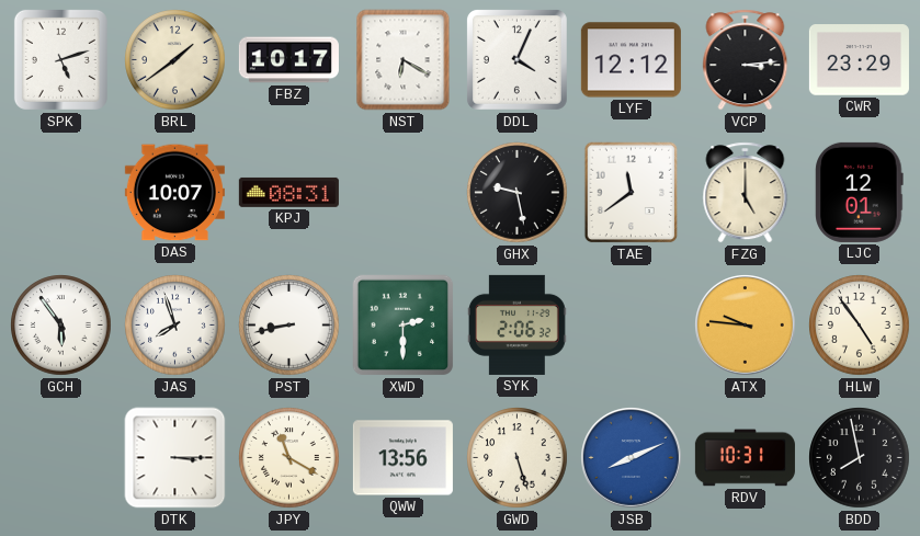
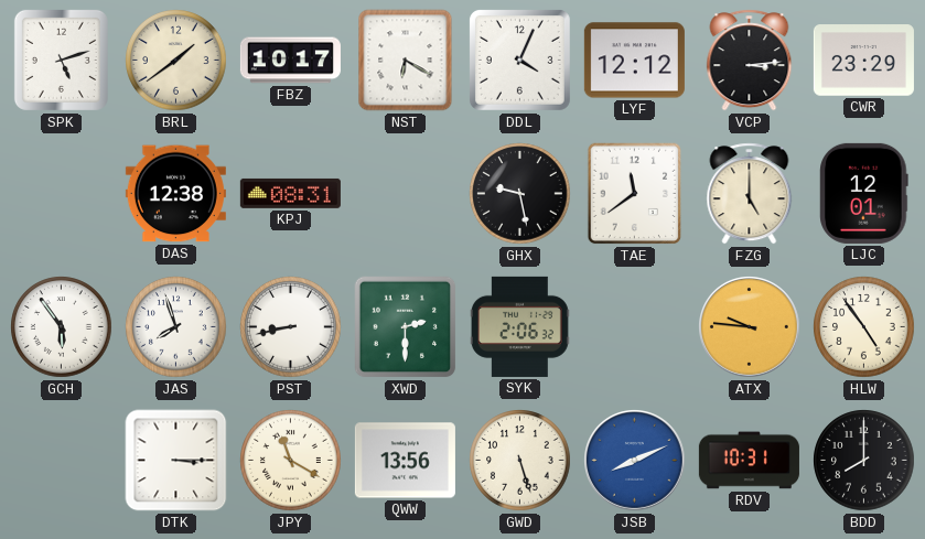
DAS: 10:07 -> 12:38 (175, 194)
BDD: 7:58 -> 8:00 (864, 461)
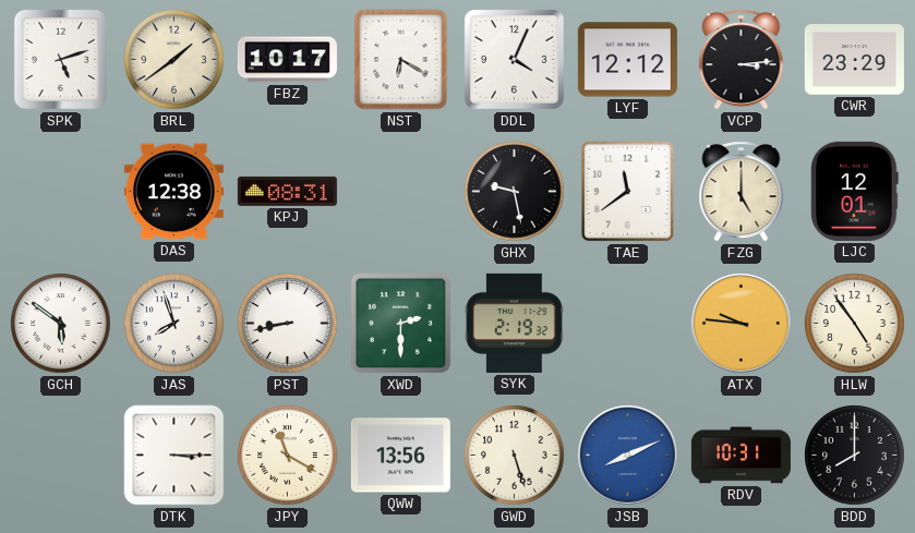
GCH: 5:54 -> 5:51 (61, 324)
SYK: 2:06 -> 2:19 (514, 323)
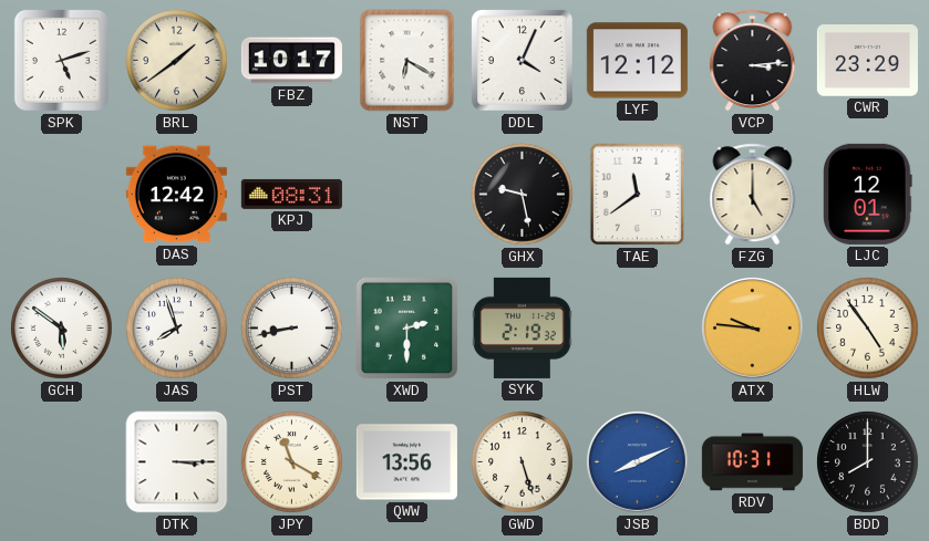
DAS: 12:38 -> 12:42 (176, 195)
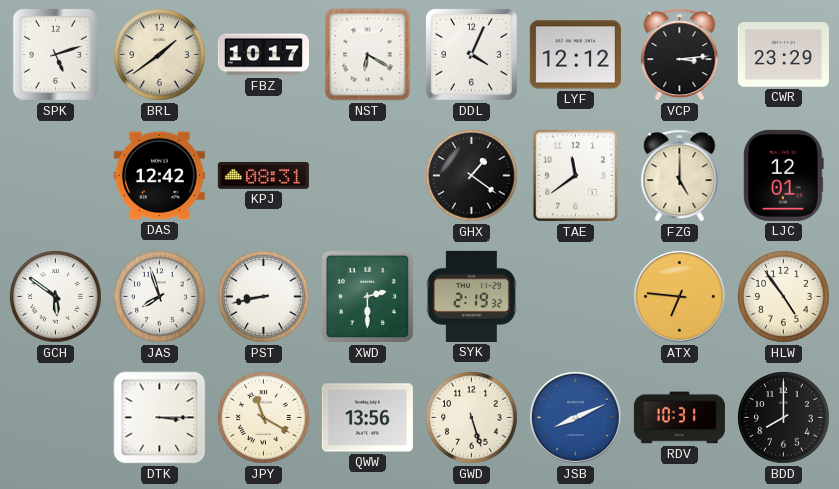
GHX: 9:28 -> 1:21 (472, 176)
ATX: 9:46 -> 6:46 (680, 297)
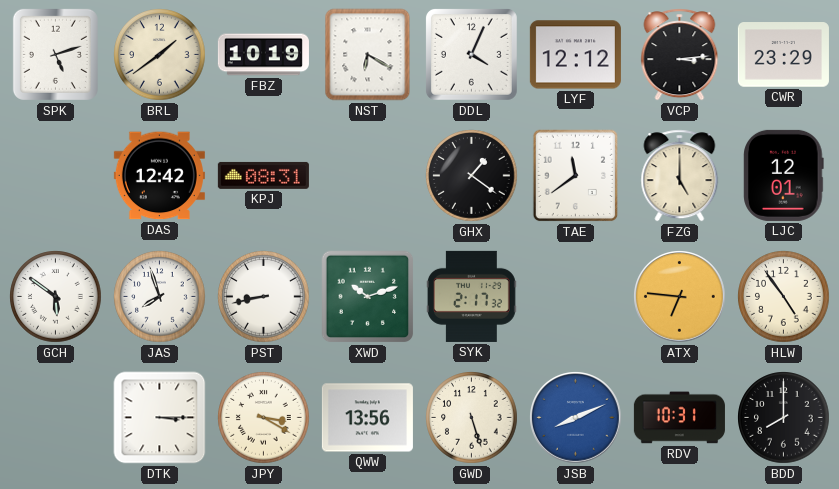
FBZ: 10:17 -> 10:19 (263, 55)
XWD: 2:30 -> 10:12 (368, 297)
SYK: 2:19 -> 2:17 (471, 296)
JPY: 11:20 -> 3:20 (264, 418)
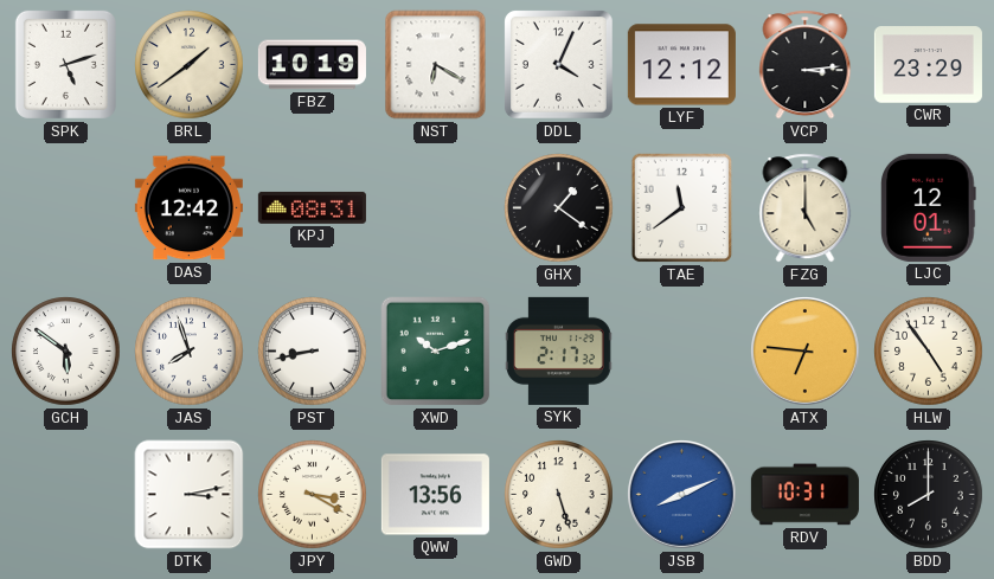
DTK: 3:15 -> 3:13 (190, 495)
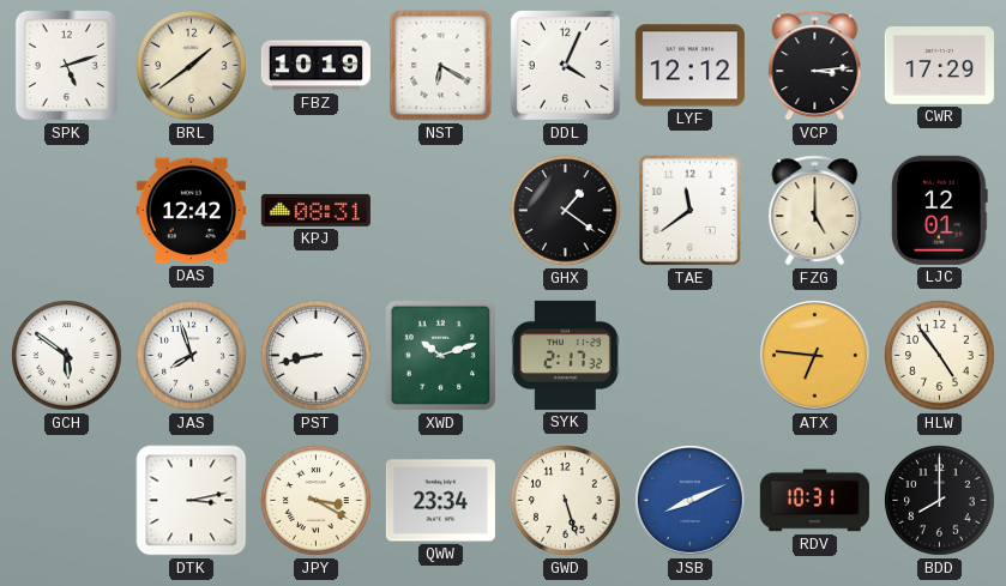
CWR: 23:29 -> 17:29 (939, 66)
QWW: 13:56 -> 23:34 (440, 501)
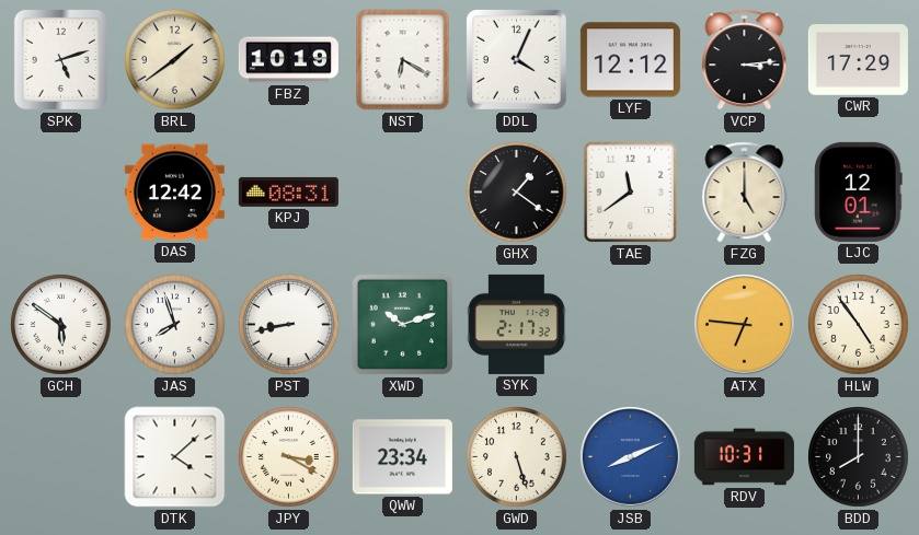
DTK: 3:13 -> 4:08 (175, 457)
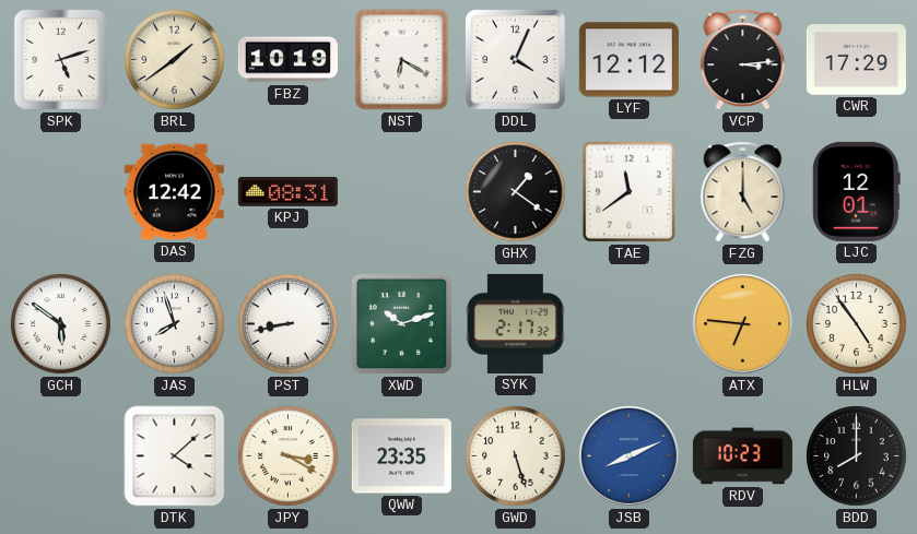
QWW: 23:34 -> 23:35 (401, 456)
RDV: 10:31 -> 10:23 (742, 456)
